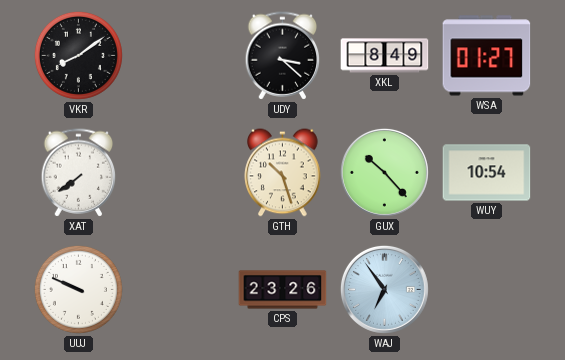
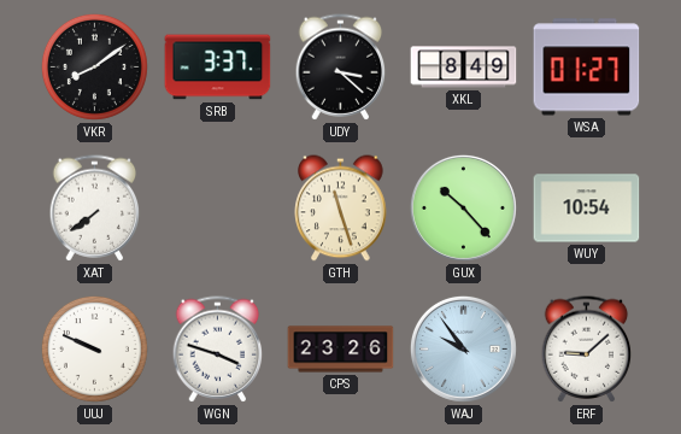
SRB: none -> 3:37 (218, 68)
GTH: 10:27 -> 11:27 (341, 209)
WGN: none -> 3:48 (218, 350)
WAJ: 6:54 -> 9:54 (463, 348)
ERF: none -> 9:08 (587, 350)
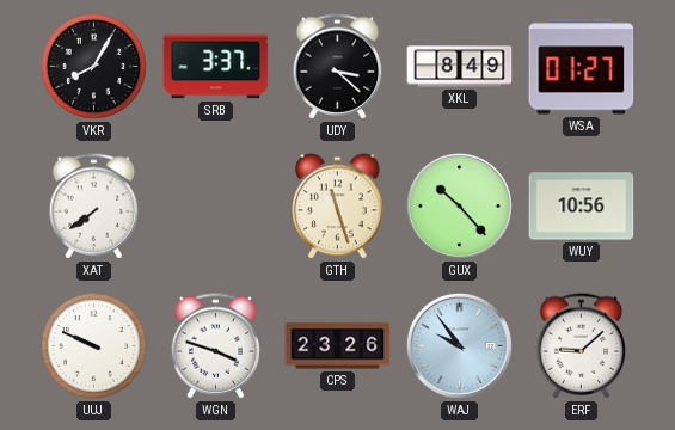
VKR: 8:09 -> 8:05 (93, 66)
WUY: 10:54 -> 10:56 (582, 207)
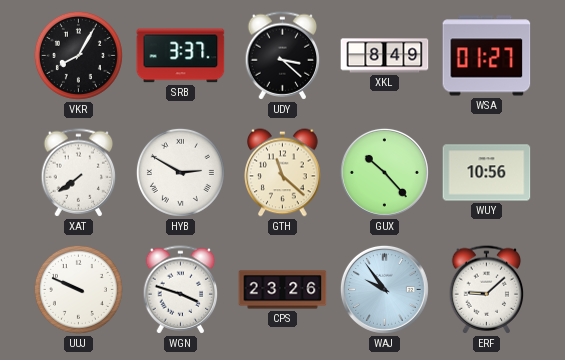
HYB: none -> 2:50 (180, 172)
GTH: 11:27 -> 11:22 (283, 173)
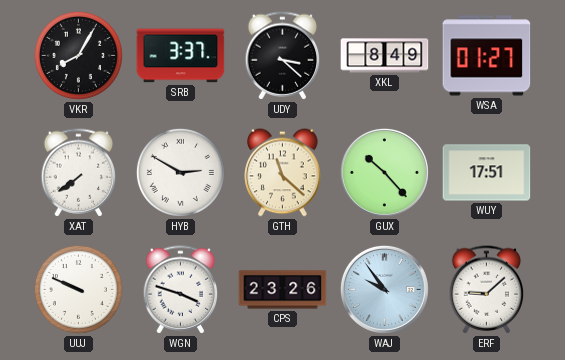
WUY: 10:56 -> 17:51 (487, 173)
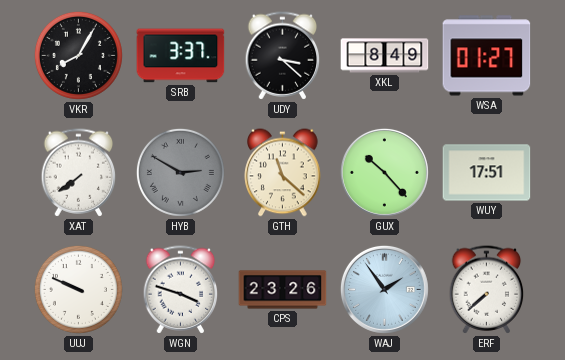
HYB dial: white -> grey (180, 172)
WAJ: 9:54 -> 1:54 (384, 289)
ERF: 9:08 -> 7:38 (487, 290)
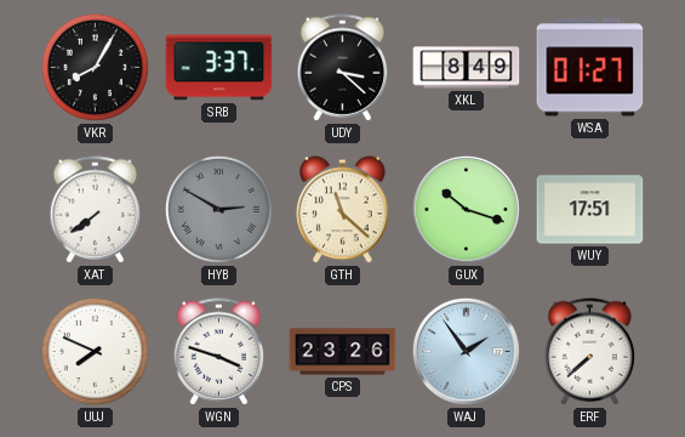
GUX: 10:23 -> 10:18 (466, 209)
UUJ: 9:49 -> 7:49 (95, 351)
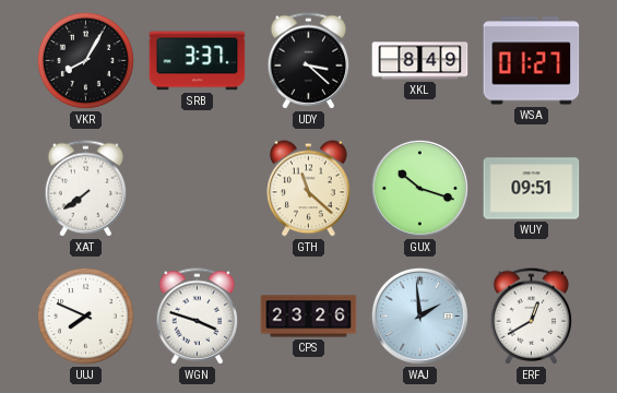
HYB: 2:50 -> none (218, 209)
WUY: 17:51 -> 09:51 (532, 189)
WAJ: 1:54 -> 1:59 (419, 315)
ERF: 7:38 -> 12:40 (532, 317)
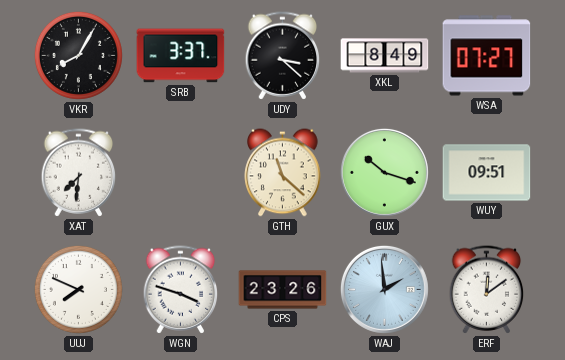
WSA: 01:27 -> 07:27 (487, 56)
XAT: 7:39 -> 7:31 (79, 173)
ERF: 12:40 -> 12:09 (487, 290)
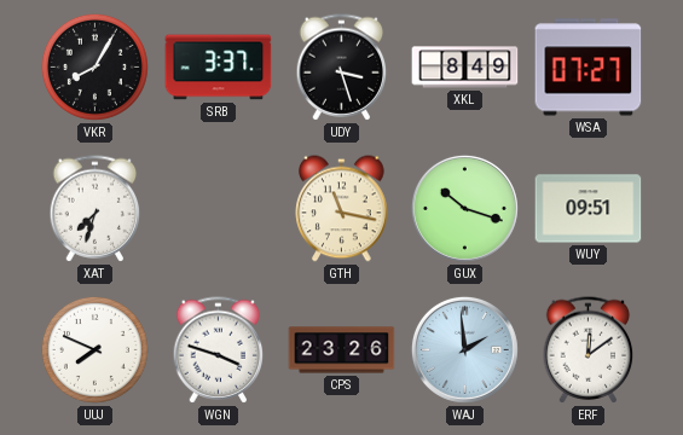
UDY: 3:22 -> 3:27 (342, 68)
XAT: 7:31 -> 7:33 (95, 209)
GTH: 11:22 -> 11:17 (342, 209)
